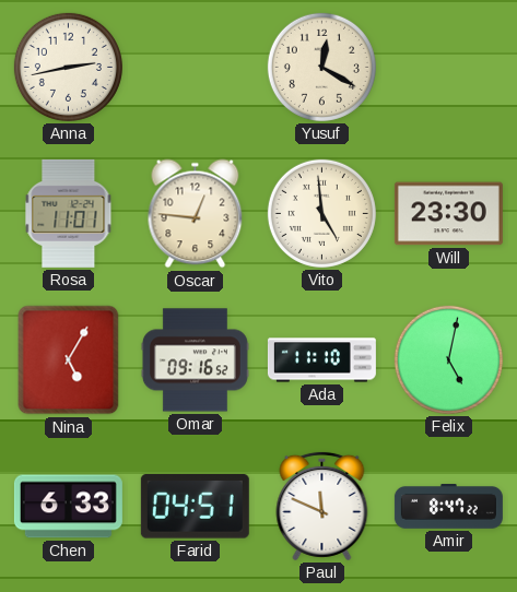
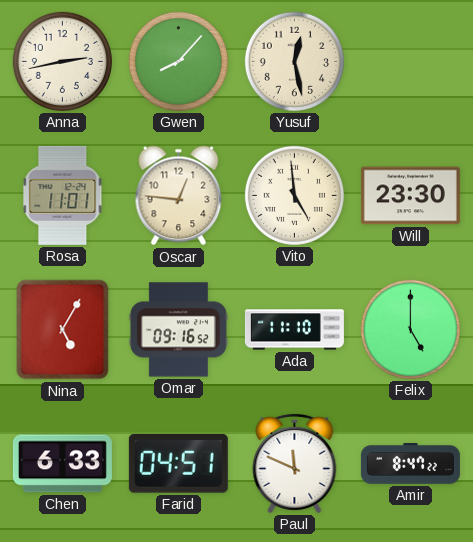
Gwen: none -> 8:07 (178, 61)
Yusuf: 12:20 -> 12:28 (294, 61)
Felix: 5:02 -> 5:00 (410, 329)
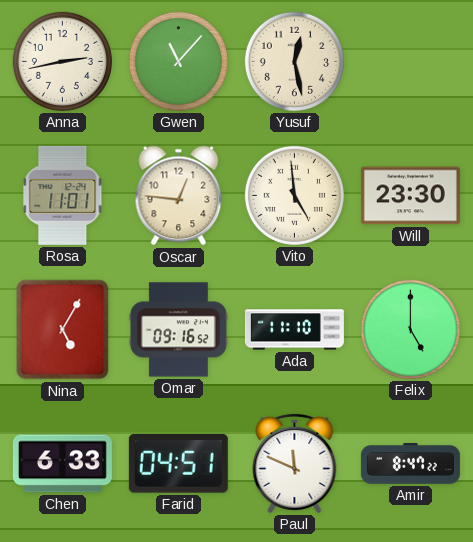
Gwen: 8:07 -> 11:07 (178, 61)
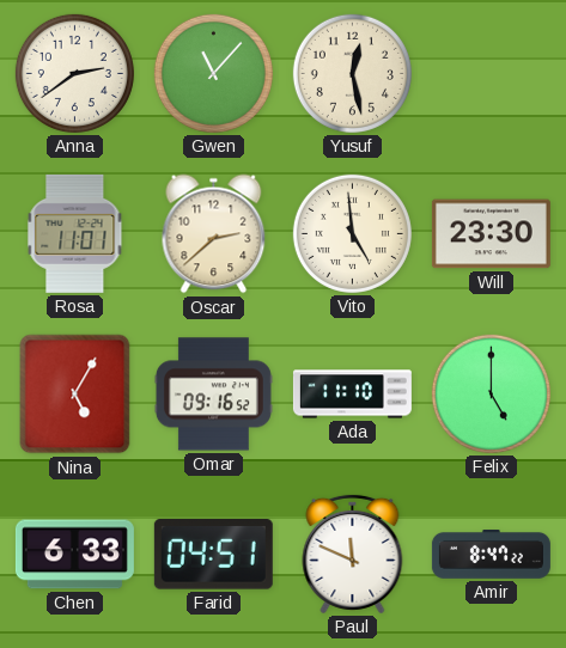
Anna: 2:43 -> 2:39 (74, 73)
Oscar: 12:46 -> 2:38 (214, 234)
